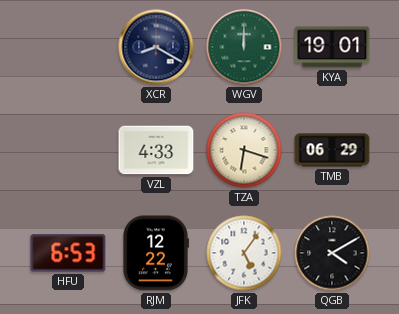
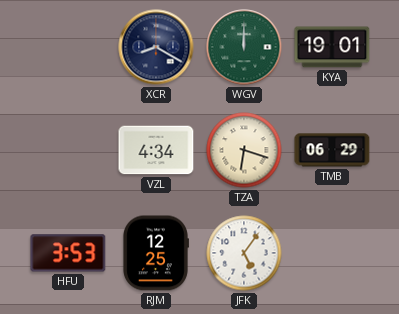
VZL: 4:33 -> 4:34 (156, 150)
HFU: 6:53 -> 3:53 (68, 253)
RJM: 12:22 -> 12:25 (156, 253)
QGB: 4:10 -> none (332, 253)
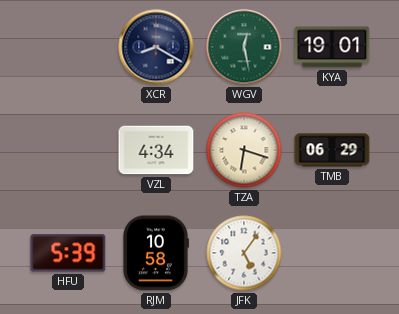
WGV: 12:00 -> 12:28 (244, 47)
HFU: 3:53 -> 5:39 (68, 253)
RJM: 12:25 -> 10:58 (156, 253)
